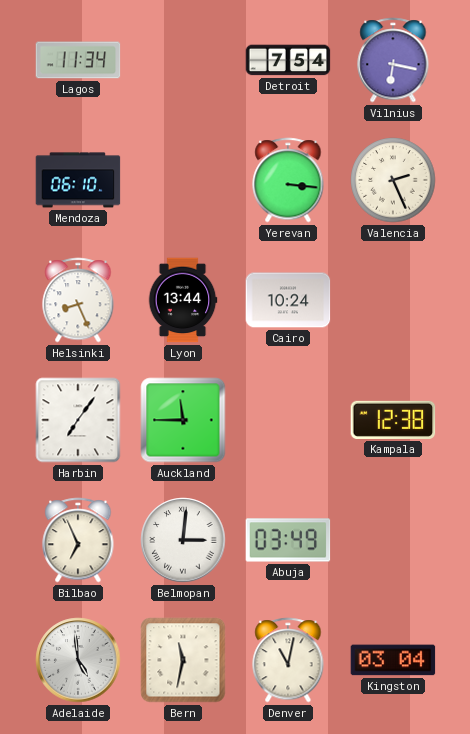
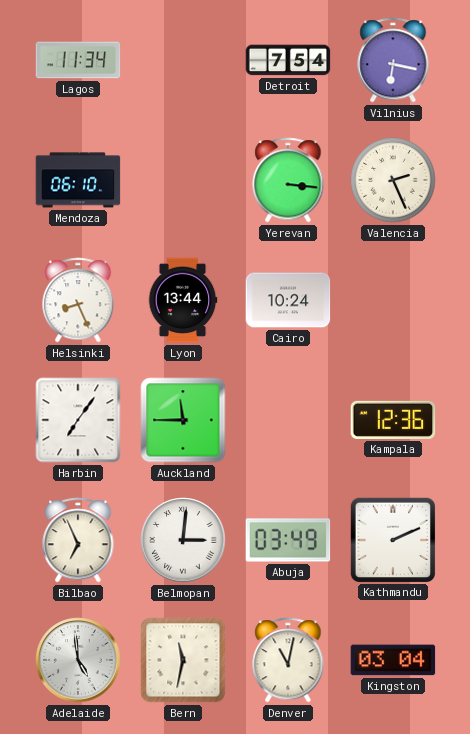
Kampala: 12:38 -> 12:36 (393, 420)
Kathmandu: none -> 2:11 (392, 539)
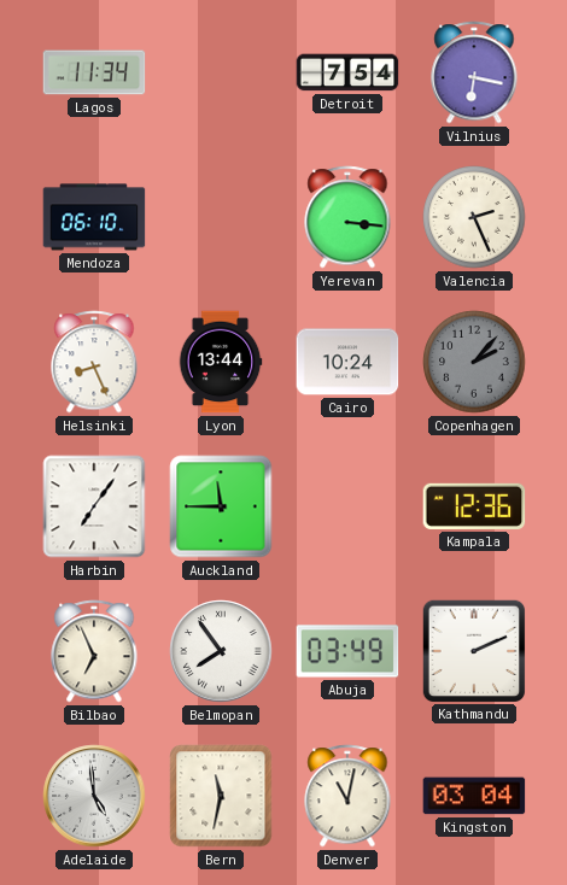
Copenhagen: none -> 2:07 (474, 362)
Belmopan: 3:01 -> 7:54 (221, 651)
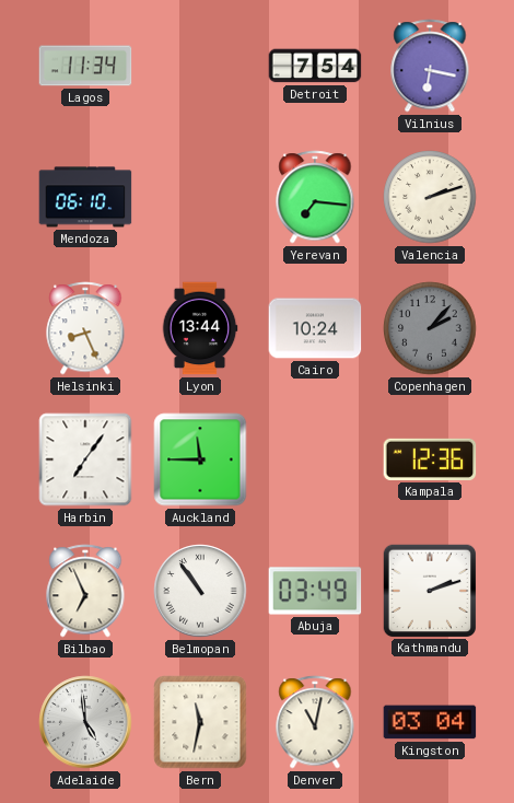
Yerevan: 3:16 -> 7:16 (315, 197)
Valencia: 2:26 -> 2:12 (430, 197)
Belmopan: 7:54 -> 10:54 (200, 591)
Kathmandu: 2:11 -> 2:12 (429, 590)
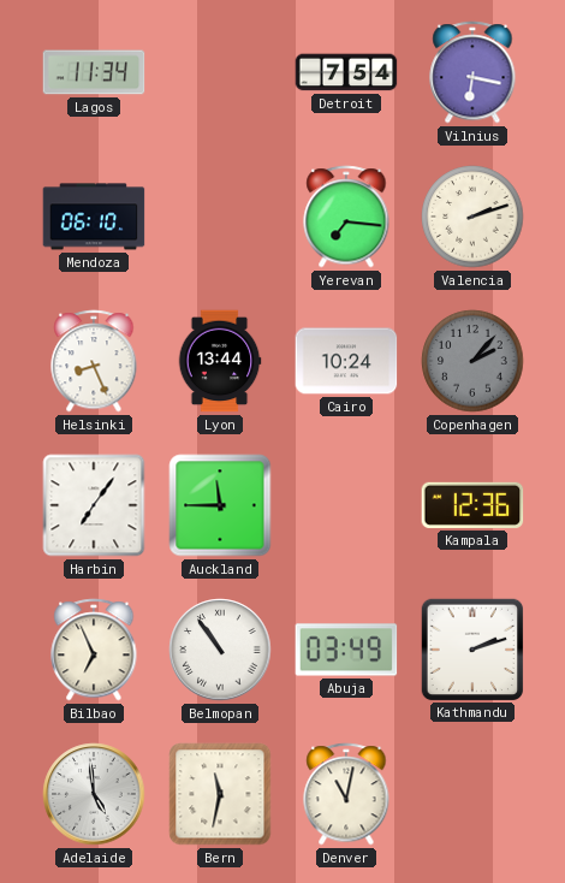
Kingston: 03:04 -> none (430, 722)
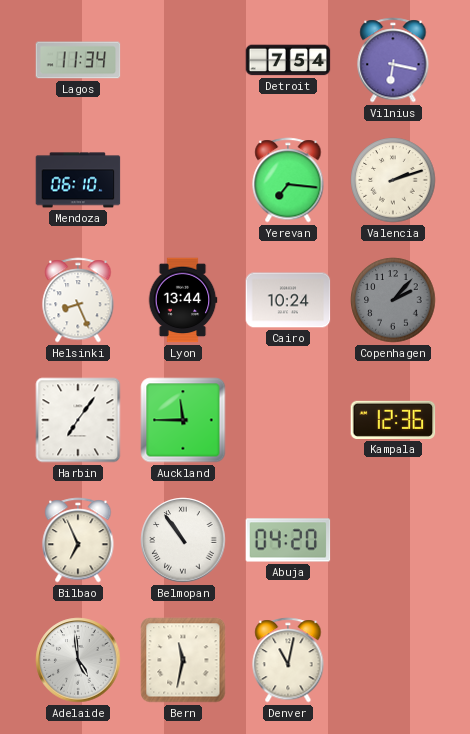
Abuja: 03:49 -> 04:20 (288, 540)
Kathmandu: 2:12 -> none (471, 648)
